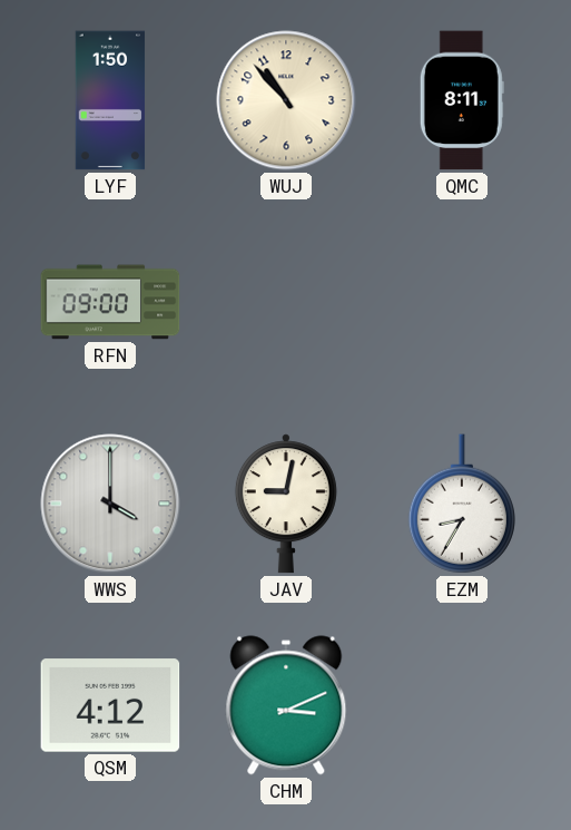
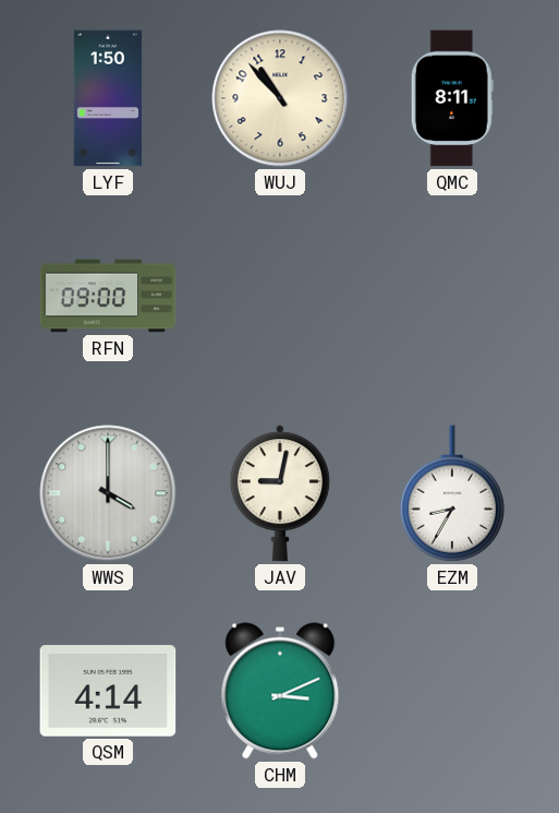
QSM: 4:12 -> 4:14 (108, 691)
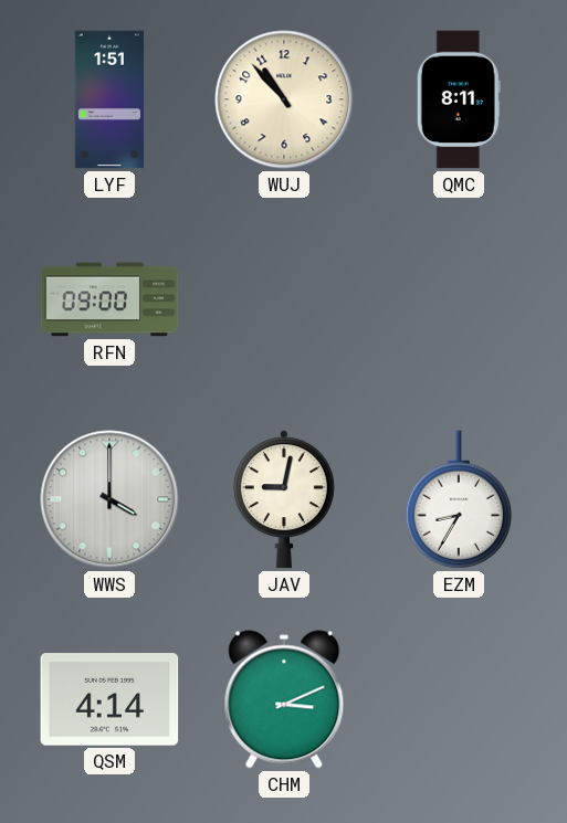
LYF: 1:50 -> 1:51 (109, 99)
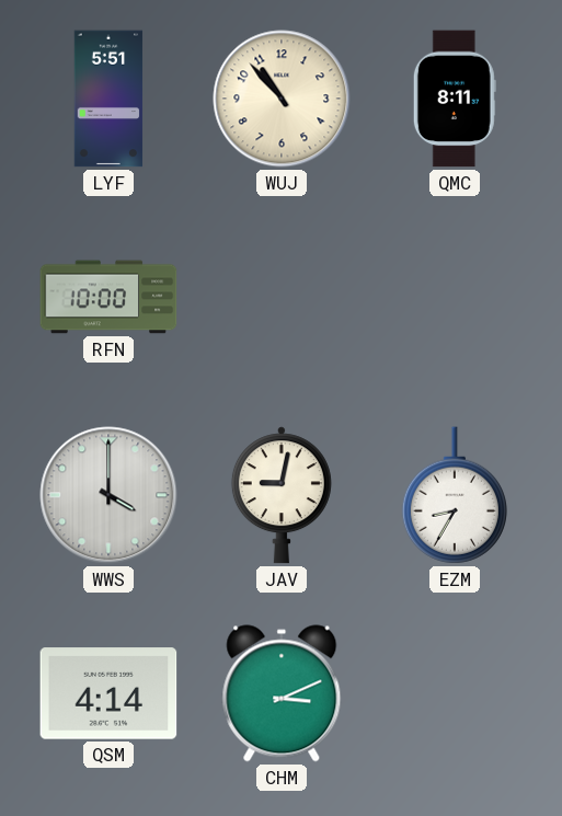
LYF: 1:51 -> 5:51 (108, 99)
RFN: 09:00 -> 10:00 (108, 297)
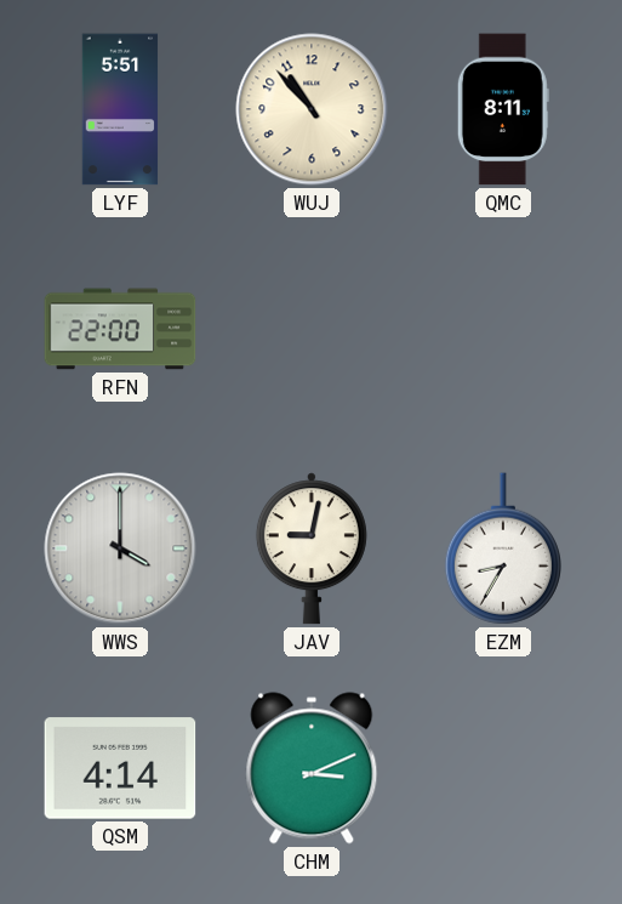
RFN: 10:00 -> 22:00 (120, 329)
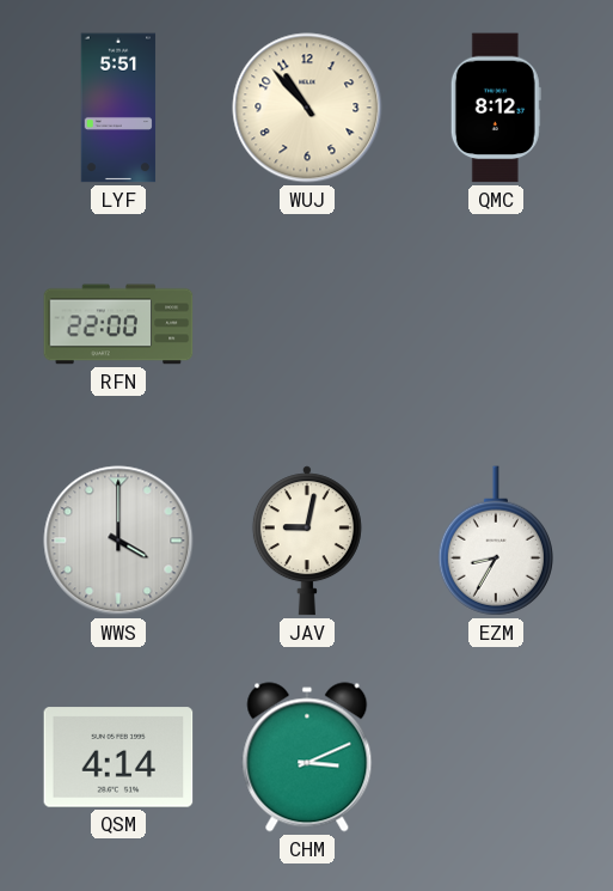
QMC: 8:11 -> 8:12 (496, 108)
